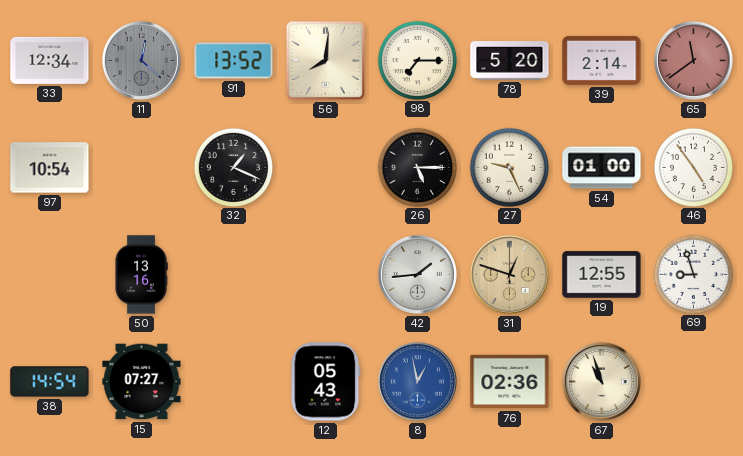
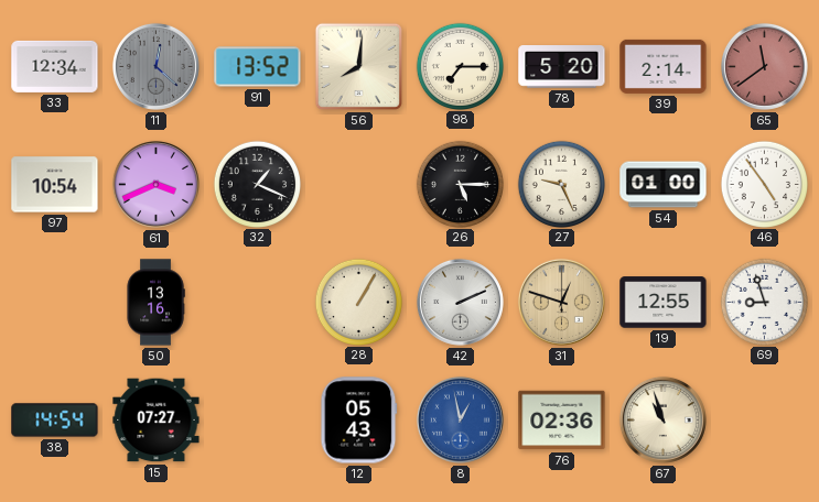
61: none -> 3:41 (155, 184)
28: none -> 1:05 (358, 302)
42: 1:44 -> 2:11 (460, 302)
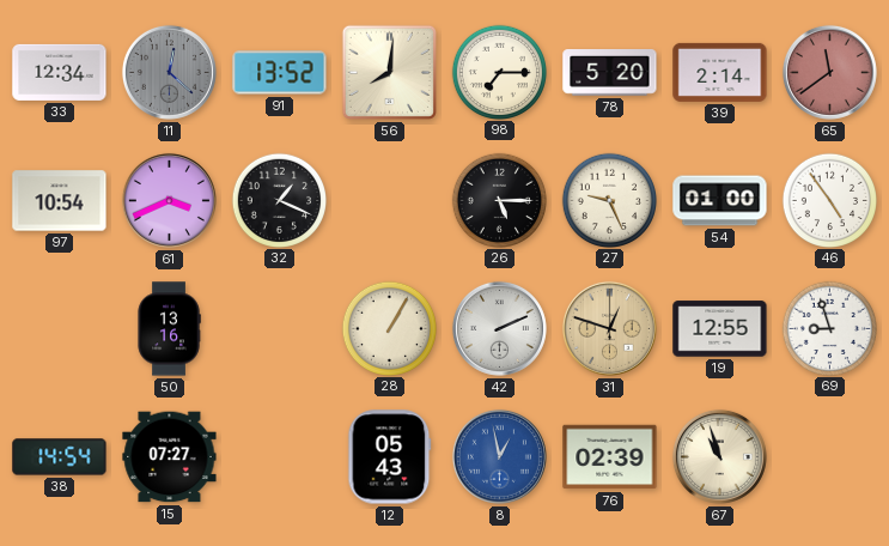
76: 02:36 -> 02:39 (610, 457)
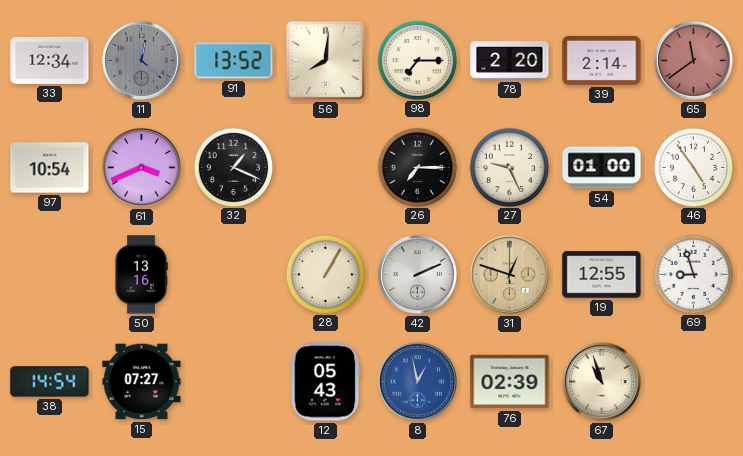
78: 5:20 -> 2:20 (510, 61)
26: 5:15 -> 7:15 (417, 167)
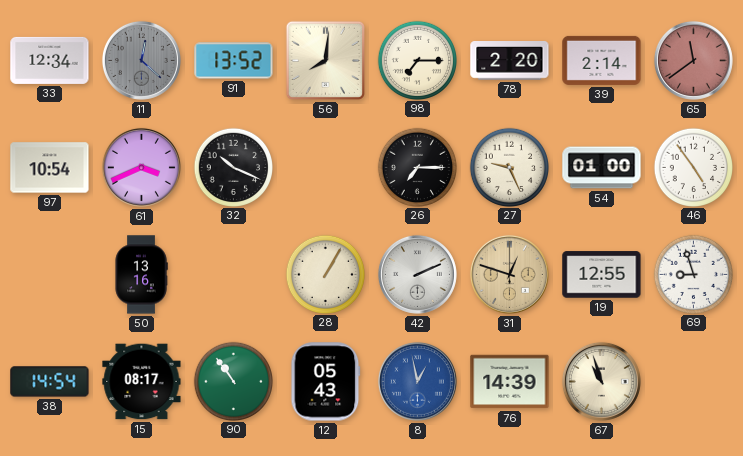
32: 1:19 -> 10:19 (233, 167)
15: 07:27 -> 08:17 (142, 382)
90: none -> 10:54 (233, 381)
76: 02:39 -> 14:39 (510, 382)
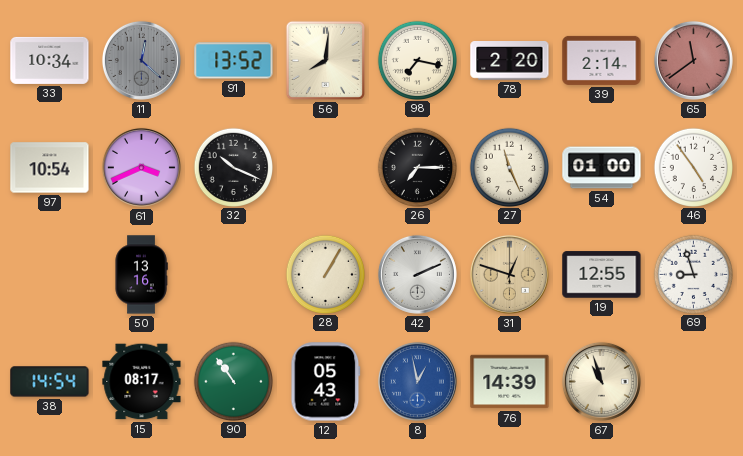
33: 12:34 -> 10:34 (50, 60)
98: 7:15 -> 7:17 (417, 60)
27: 9:26 -> 11:26 (509, 167)
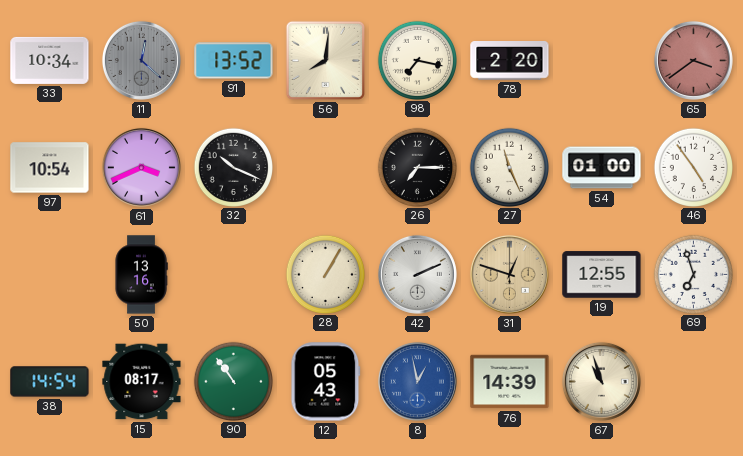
39: 2:14 -> none (602, 60)
65: 11:39 -> 3:39 (693, 60)
69: 8:57 -> 6:57 (693, 274)
